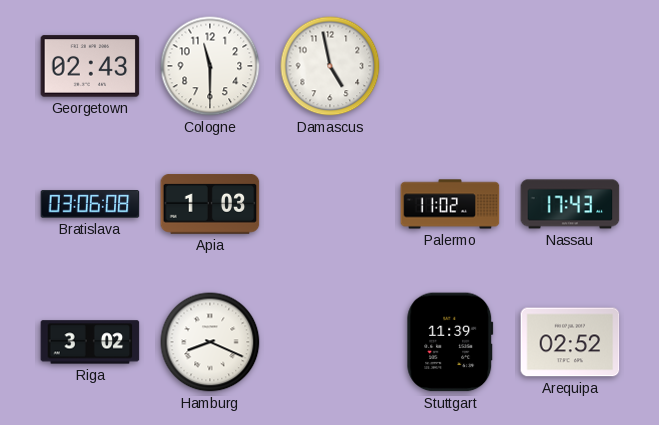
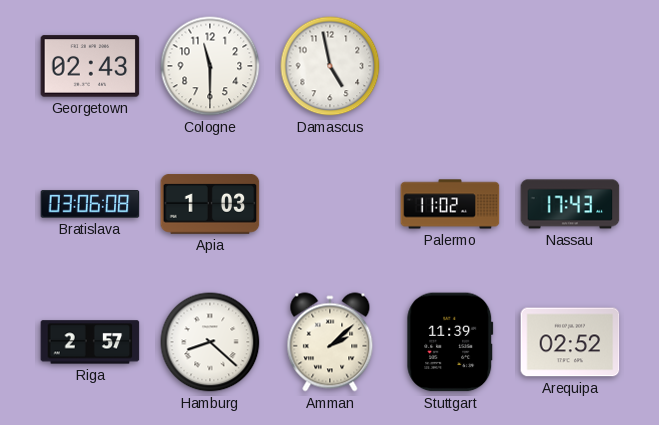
Riga: 3:02 -> 2:57 (90, 342)
Hamburg: 8:19 -> 8:22 (210, 342)
Amman: none -> 2:08 (330, 342)
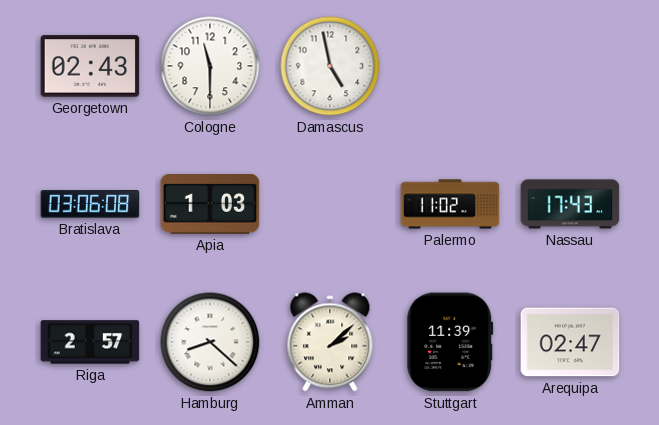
Arequipa: 02:52 -> 02:47 (570, 342)
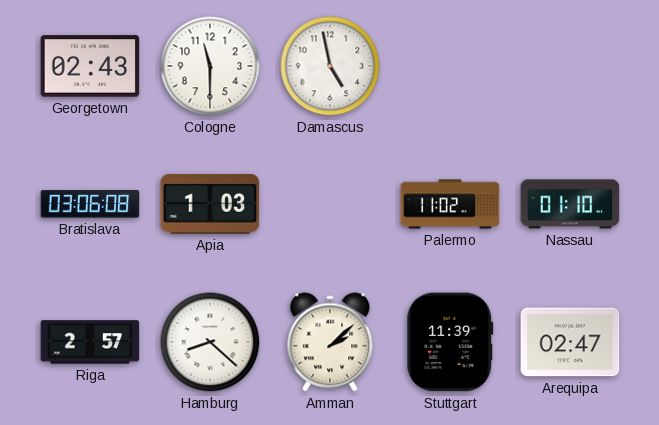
Nassau: 17:43 -> 01:10 (570, 204)
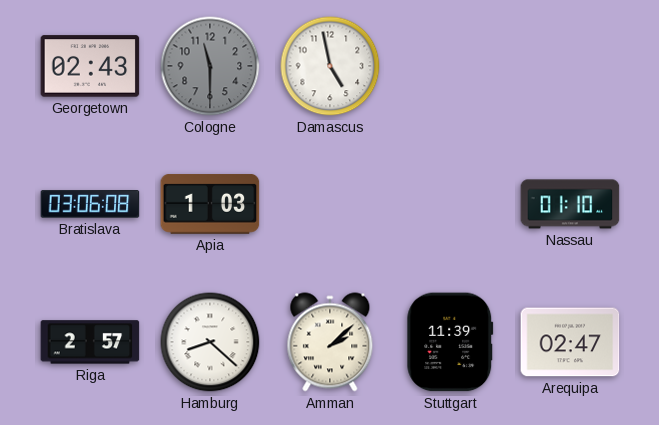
Cologne dial: white -> grey (210, 66)
Palermo: 11:02 -> none (450, 204)
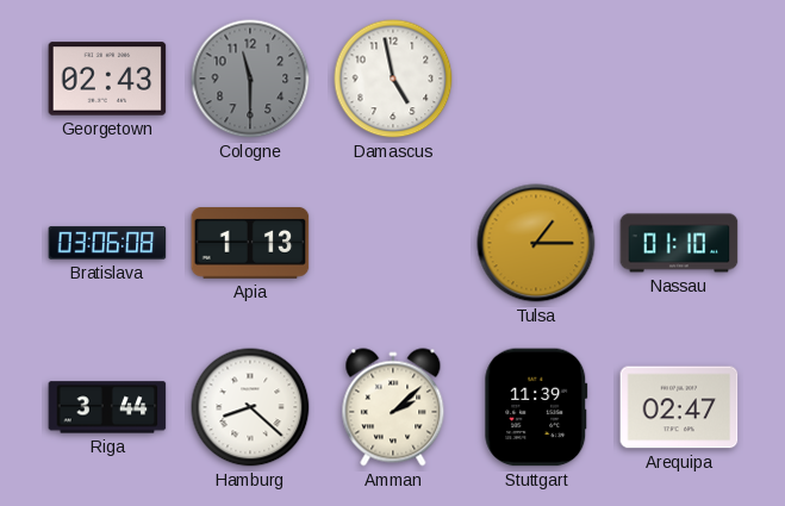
Apia: 1:03 -> 1:13 (250, 244)
Tulsa: none -> 1:15 (536, 243)
Riga: 2:57 -> 3:44 (107, 407)
